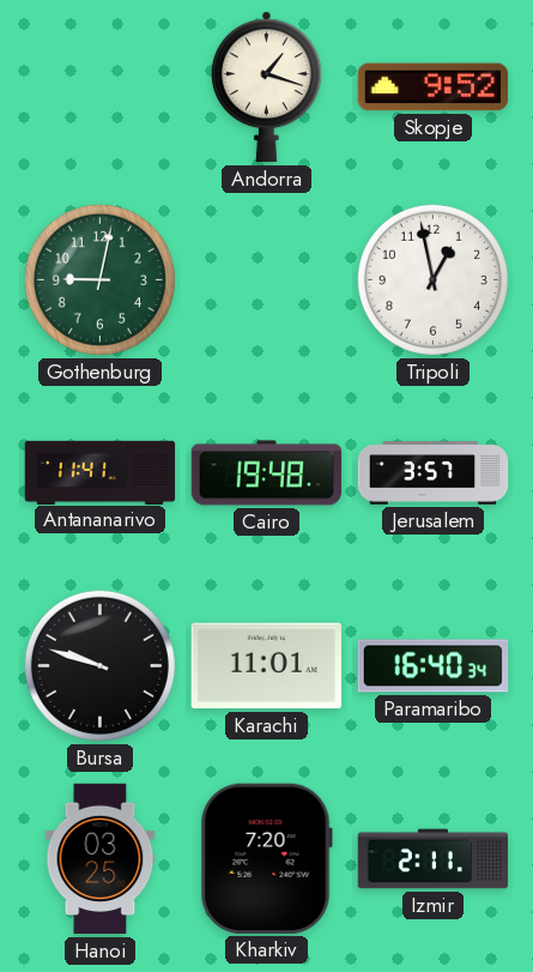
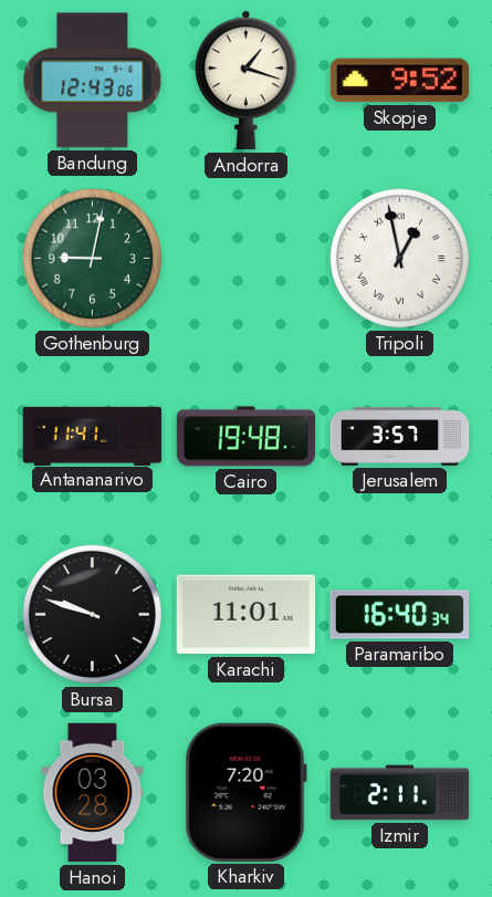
Bandung: none -> 12:43 (93, 81)
Tripoli numerals: Arabic -> Roman (399, 258)
Hanoi: 03:25 -> 03:28 (93, 793)
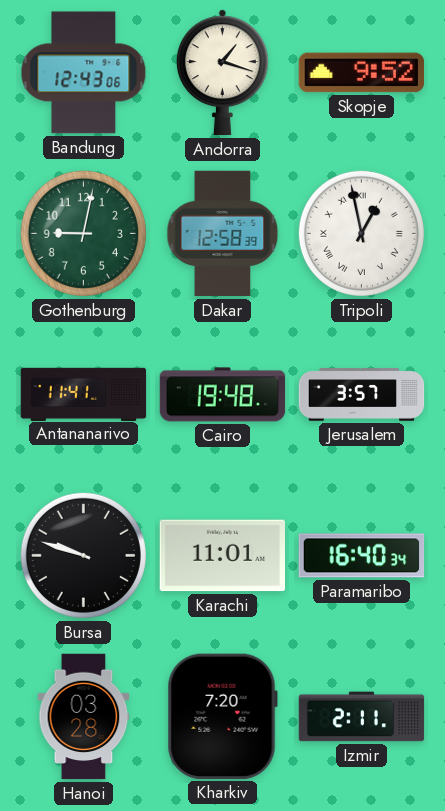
Dakar: none -> 12:58 (223, 234)
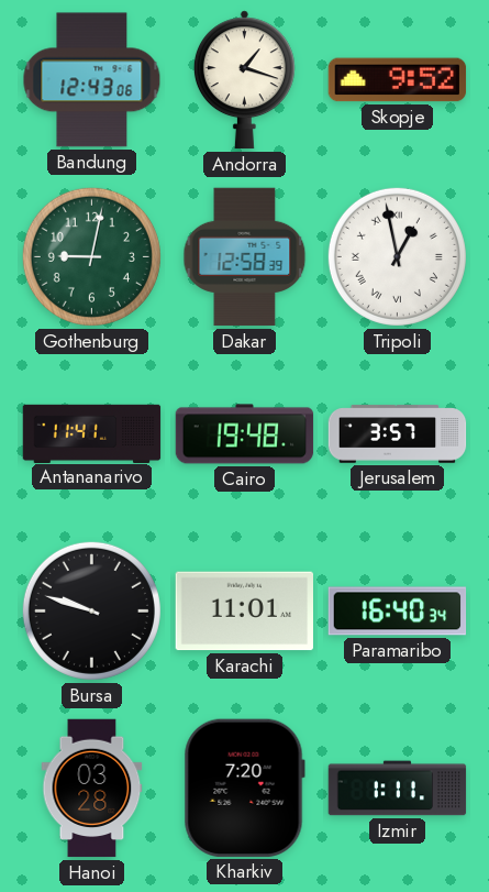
Izmir: 2:11 -> 1:11 (398, 789)
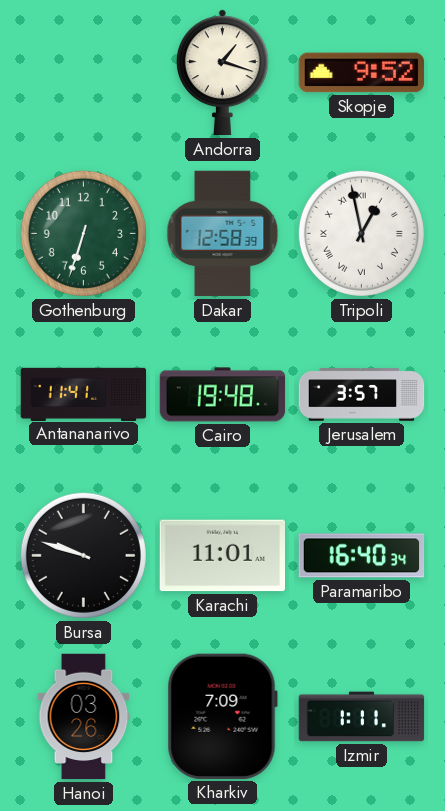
Bandung: 12:43 -> none (92, 80)
Gothenburg: 9:02 -> 6:33 (83, 233)
Hanoi: 03:28 -> 03:26 (84, 717)
Kharkiv: 7:20 -> 7:09 (222, 716)
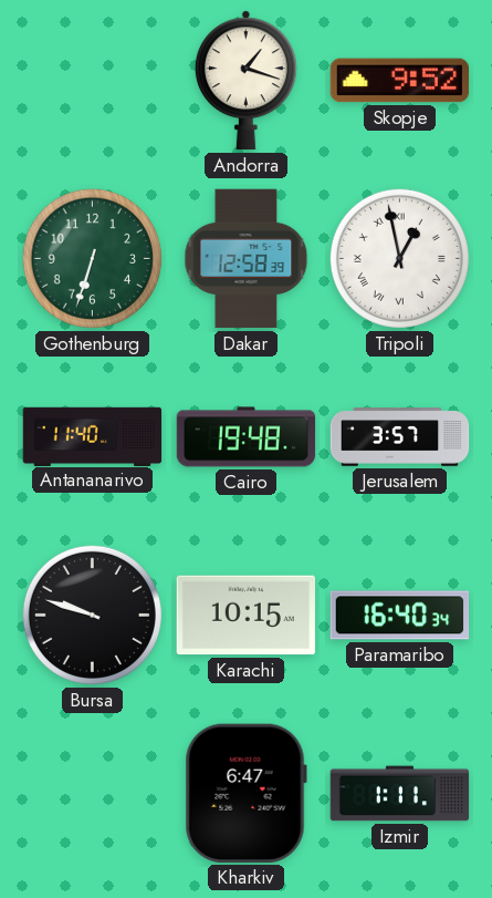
Antananarivo: 11:41 -> 11:40 (93, 436)
Karachi: 11:01 -> 10:15 (245, 616)
Hanoi: 03:26 -> none (84, 717)
Kharkiv: 7:09 -> 6:47 (245, 793)
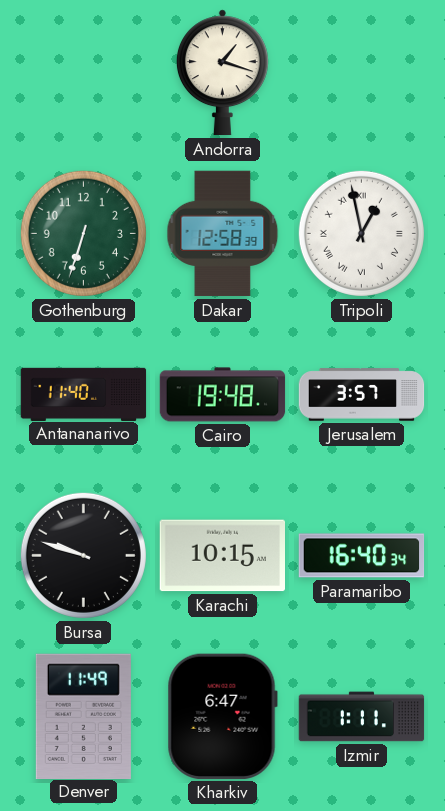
Skopje: 9:52 -> none (400, 81)
Denver: none -> 11:49 (83, 716)
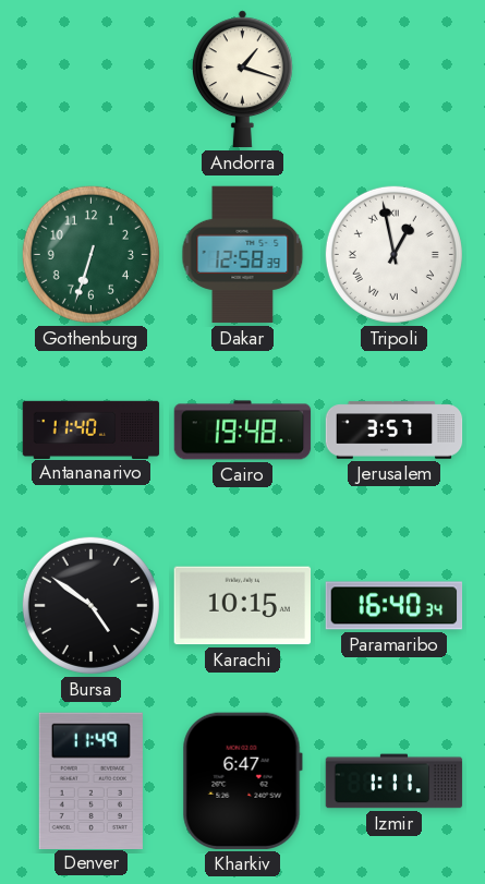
Bursa: 9:48 -> 4:51 (90, 605)
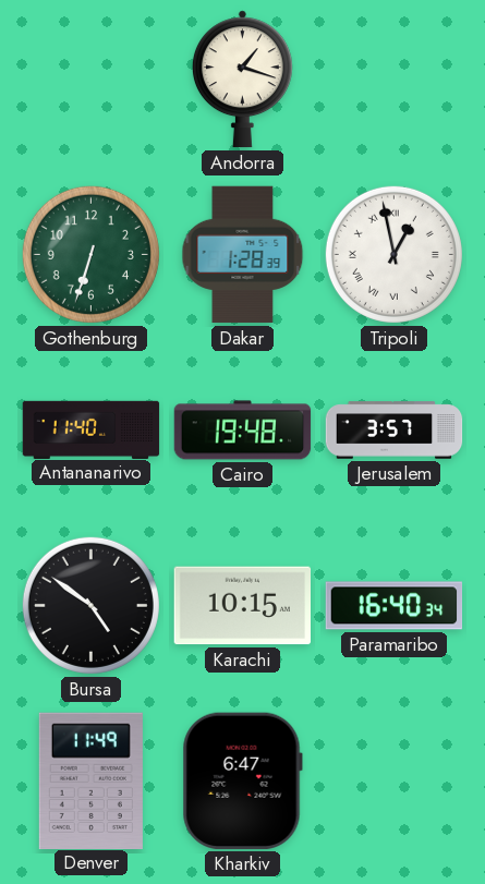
Dakar: 12:58 -> 1:28 (243, 255)
Izmir: 1:11 -> none (395, 782)
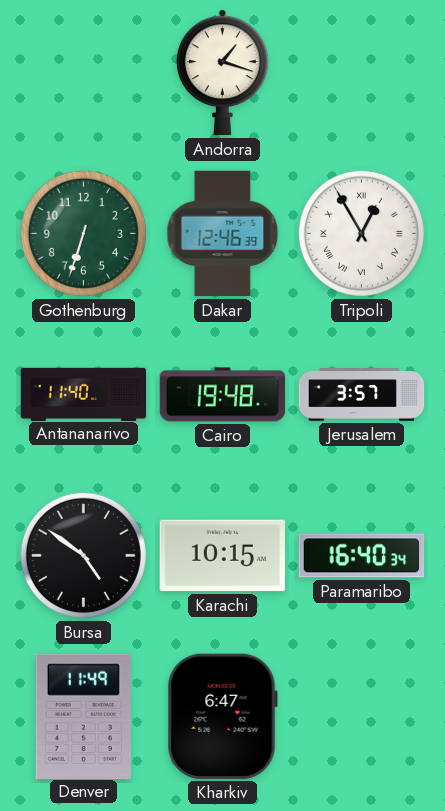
Dakar: 1:28 -> 12:46 (223, 234)
Tripoli: 12:58 -> 12:55 (361, 233)
